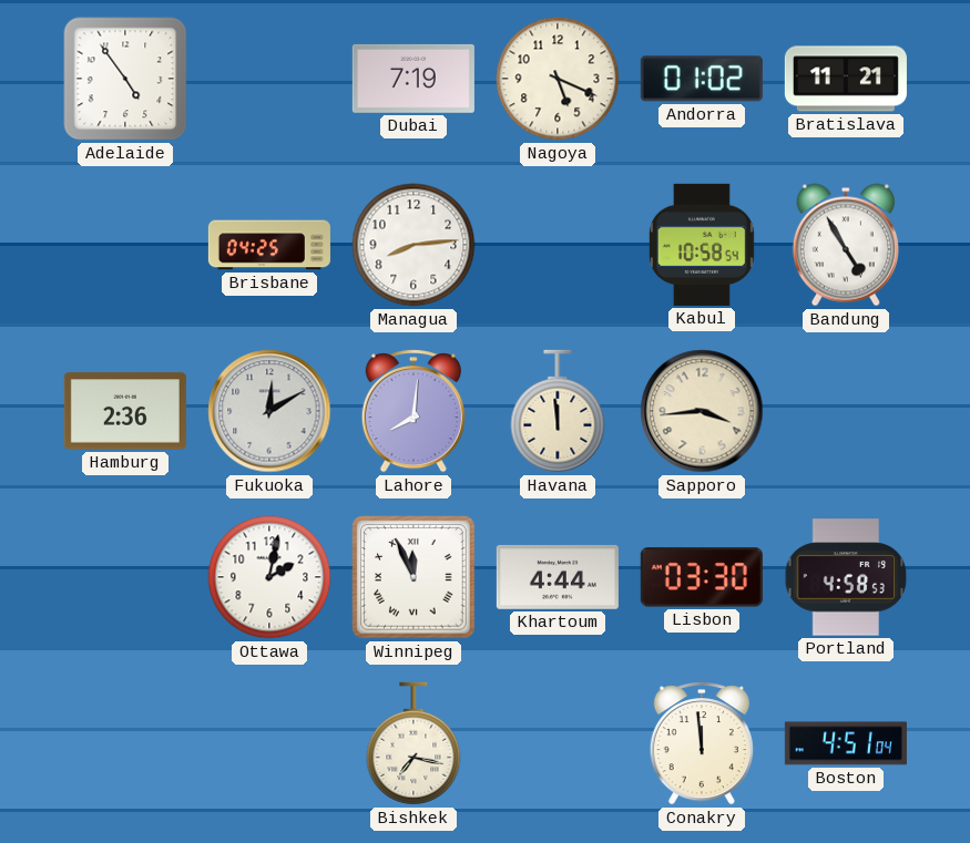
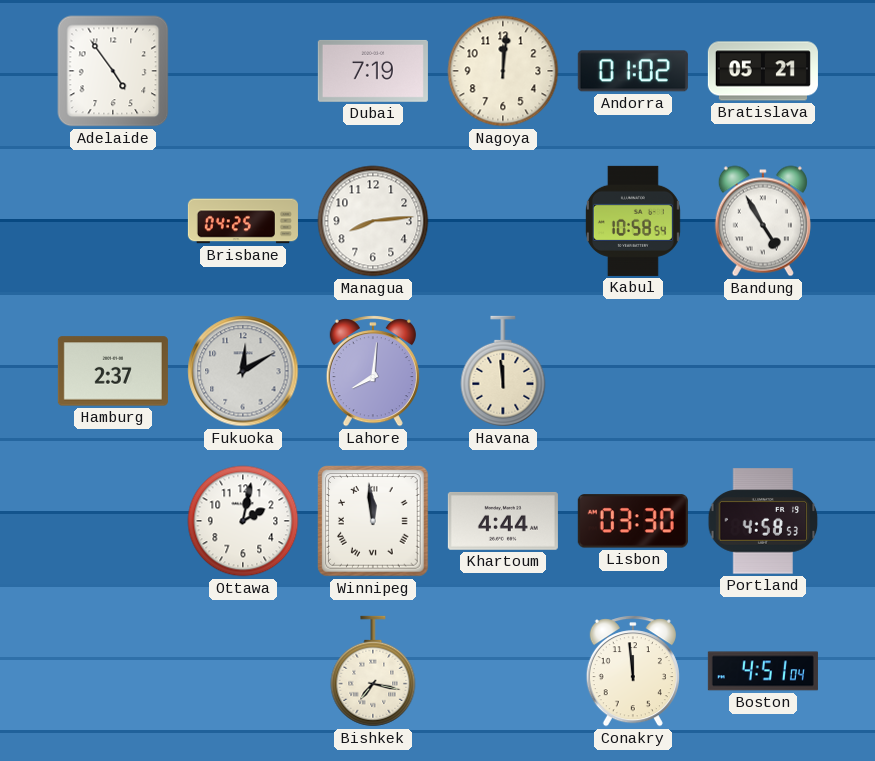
Nagoya: 5:19 -> 12:01 (503, 71)
Bratislava: 11:21 -> 05:21 (763, 71)
Hamburg: 2:36 -> 2:37 (113, 371)
Sapporo: 3:44 -> none (702, 411)
Winnipeg: 11:56 -> 11:59 (373, 521)
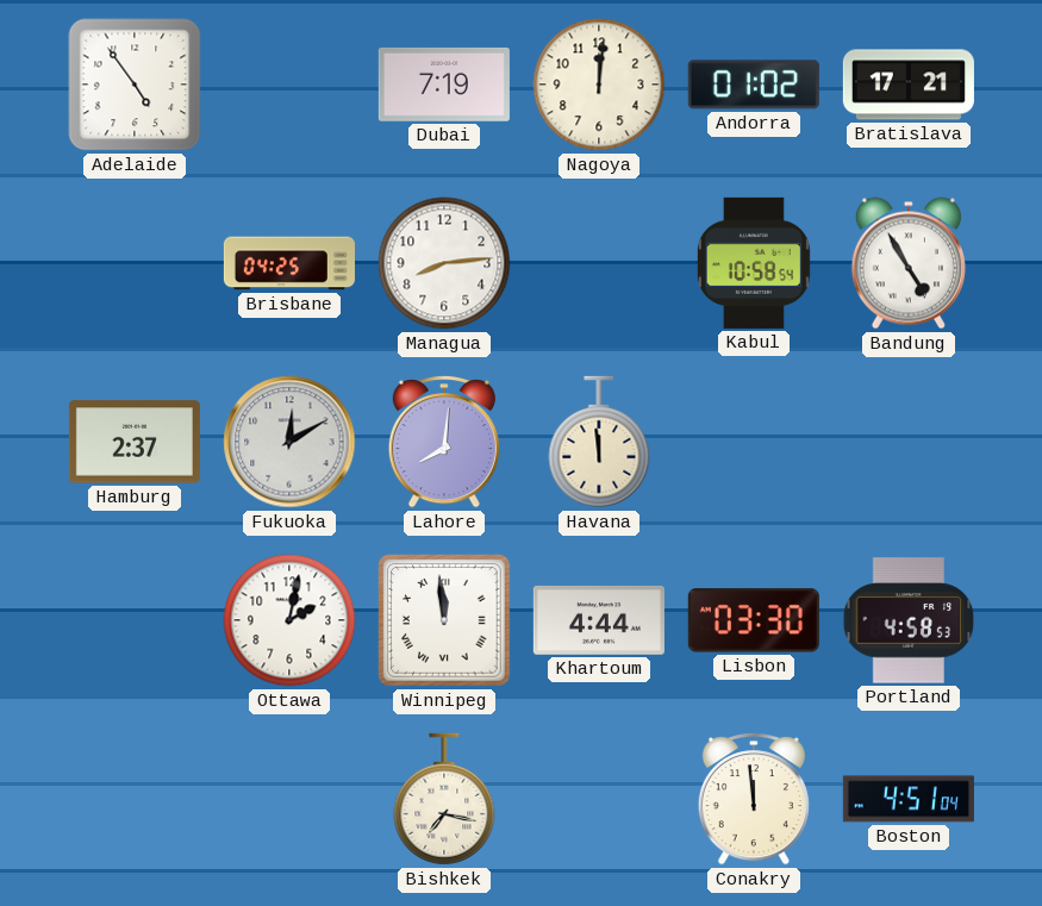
Bratislava: 05:21 -> 17:21 (909, 85)
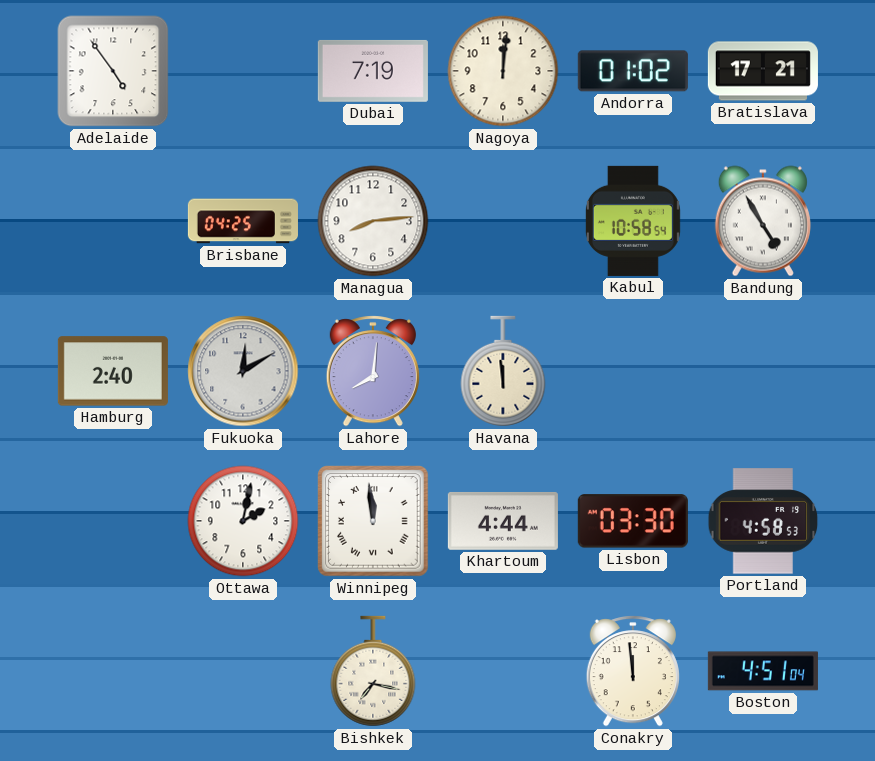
Hamburg: 2:37 -> 2:40 (113, 371)
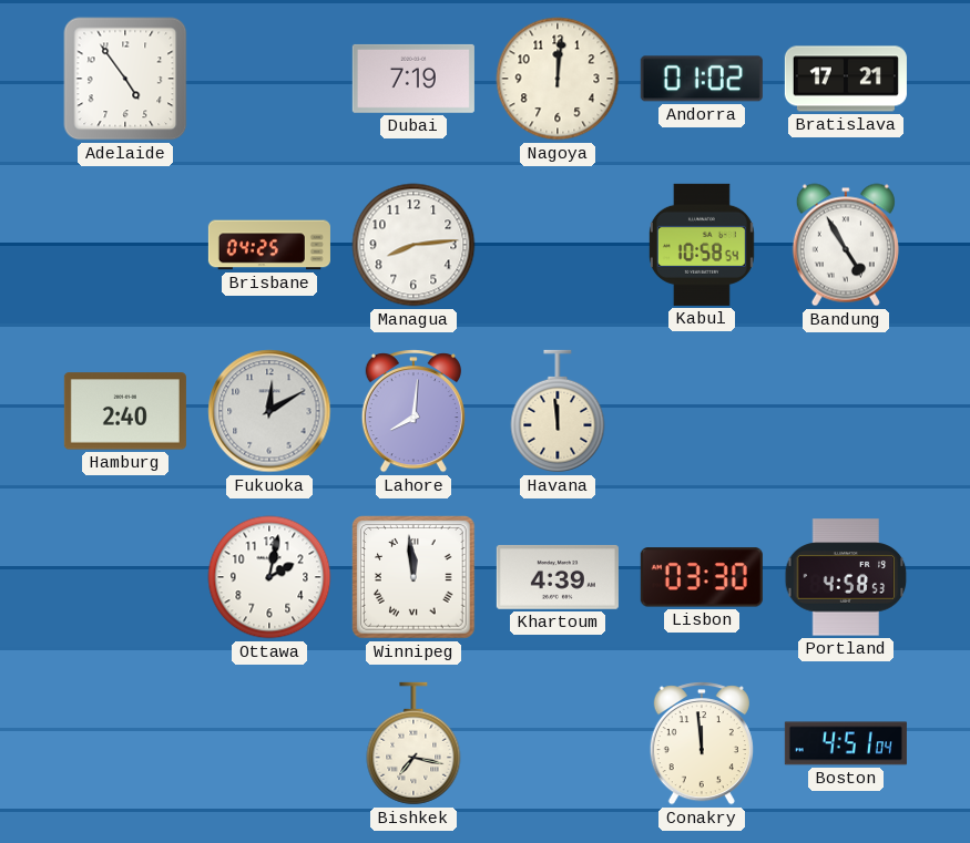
Khartoum: 4:44 -> 4:39 (558, 577)
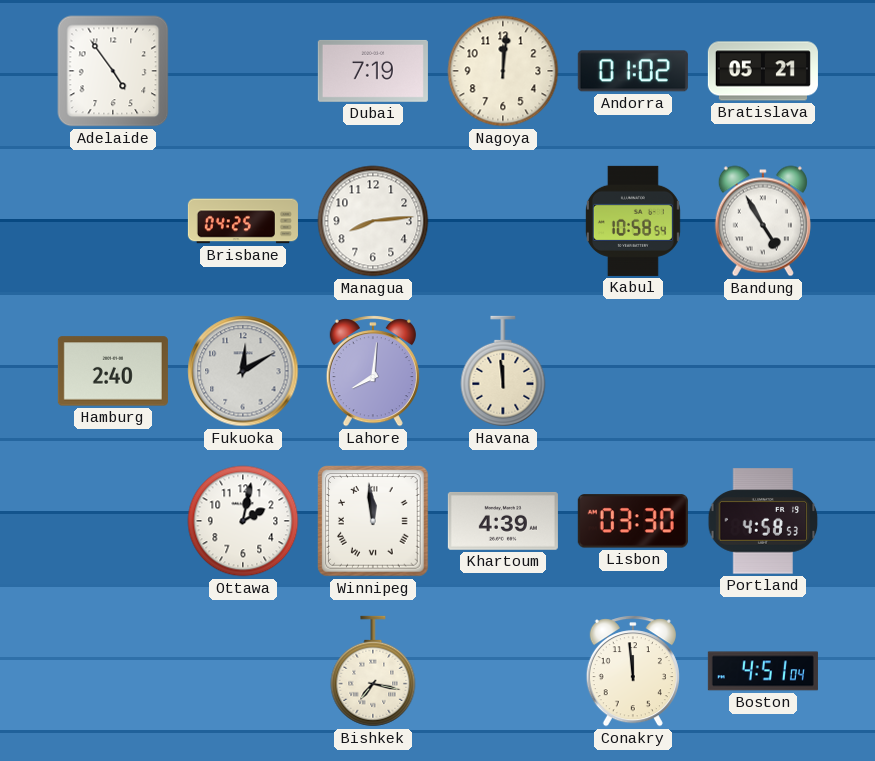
Bratislava: 17:21 -> 05:21 (763, 71)
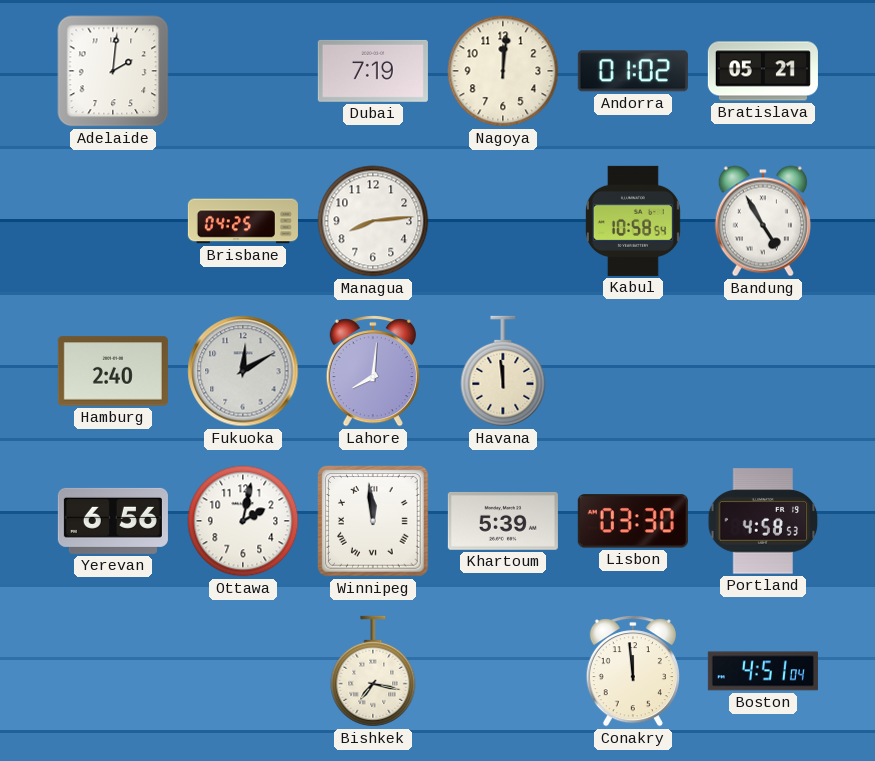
Adelaide: 4:54 -> 2:01 (113, 71)
Yerevan: none -> 6:56 (113, 521)
Khartoum: 4:39 -> 5:39 (503, 521)
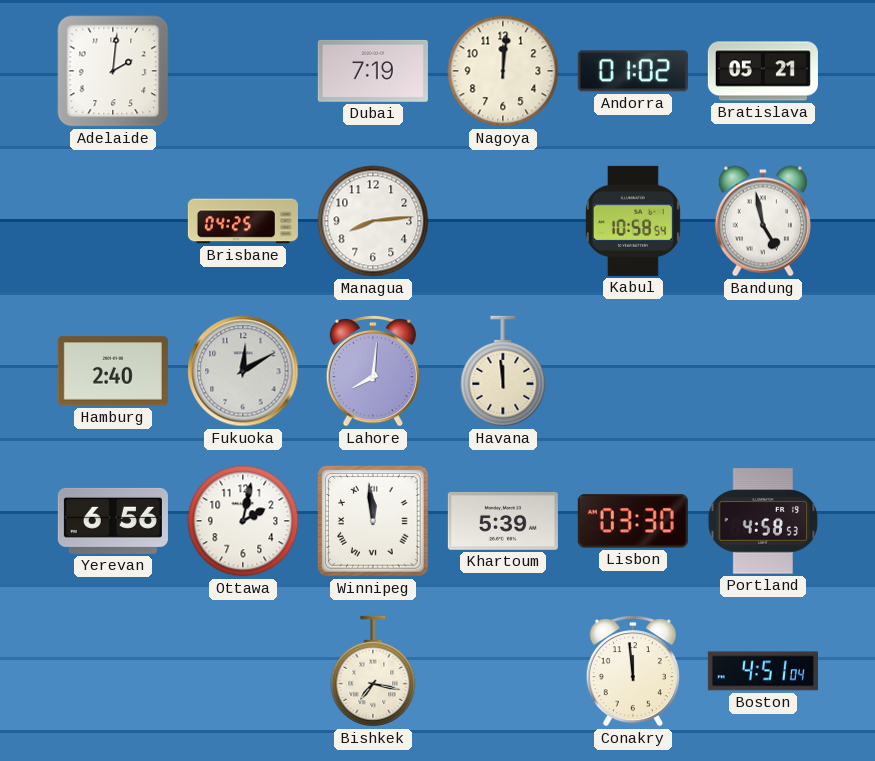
Bandung: 4:55 -> 4:58 (763, 221)
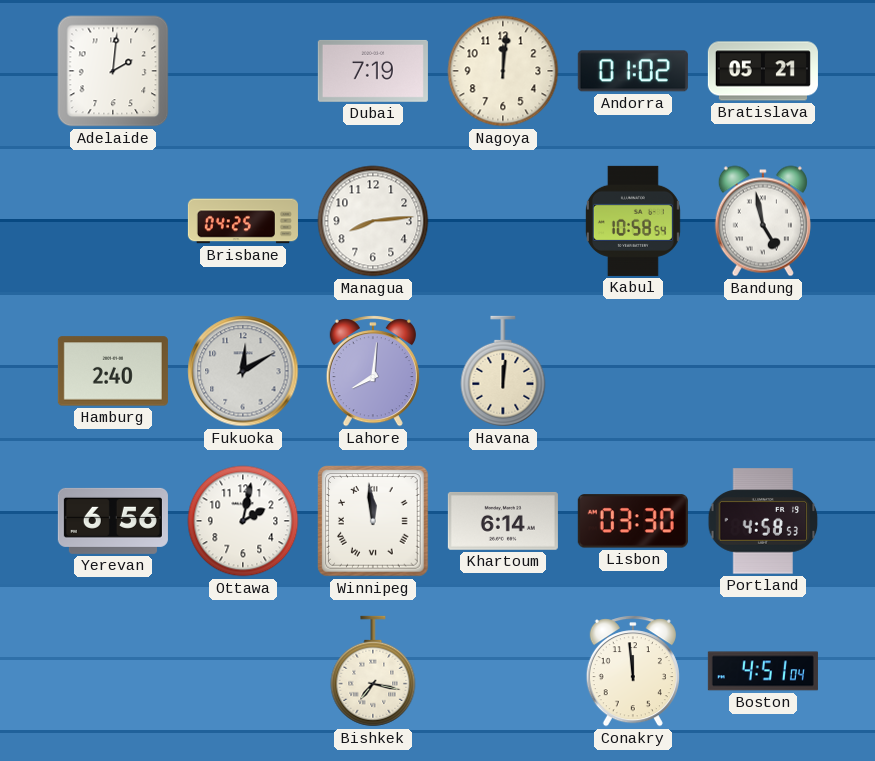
Havana: 11:59 -> 12:01 (503, 371)
Khartoum: 5:39 -> 6:14 (503, 521)
